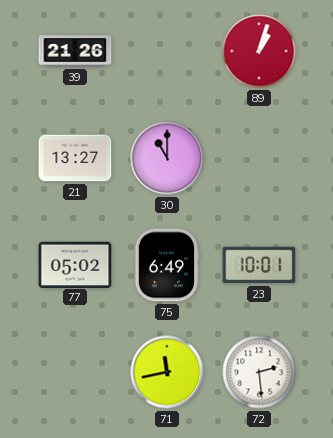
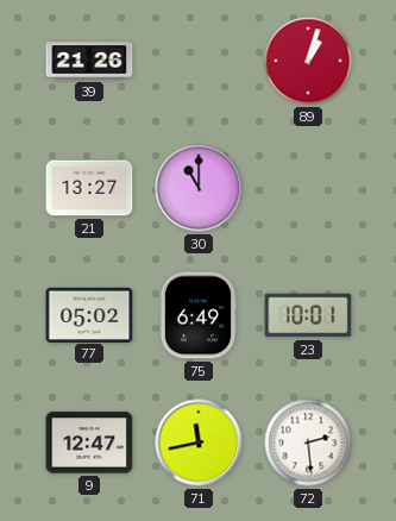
9: none -> 12:47 (89, 442)
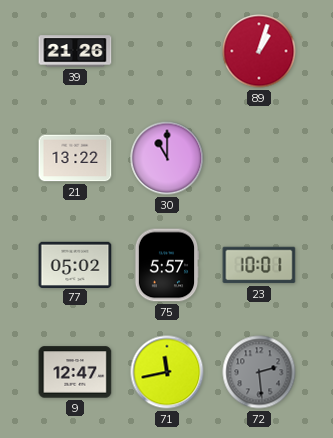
21: 13:27 -> 13:22 (75, 158)
75: 6:49 -> 5:57 (167, 265)
72 dial: white -> grey (259, 372)
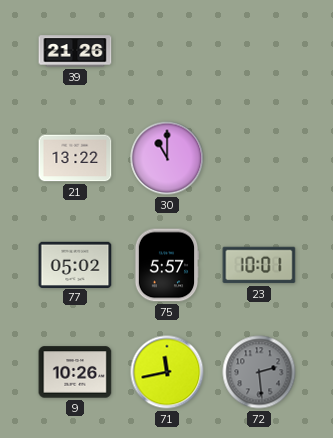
89: 1:03 -> none (259, 51)
9: 12:47 -> 10:26 (75, 372)
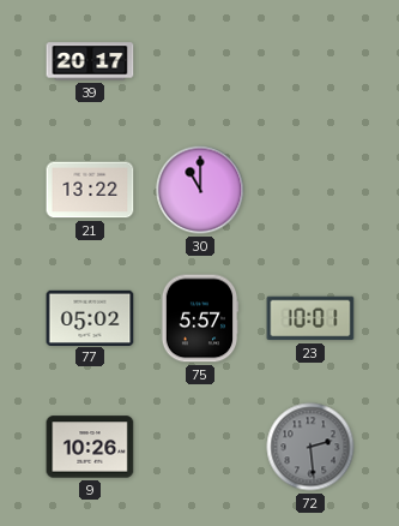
39: 21:26 -> 20:17 (90, 61)
71: 11:43 -> none (167, 372)
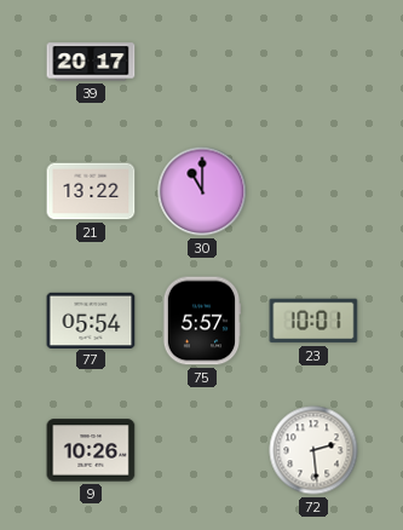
77: 05:02 -> 05:54 (91, 319)
72 dial: grey -> white (313, 450)
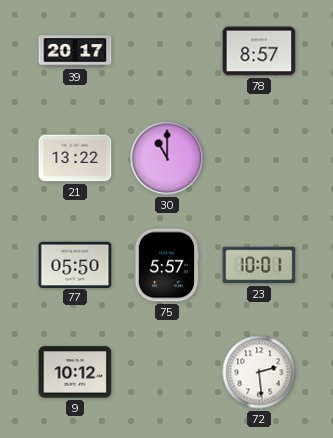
78: none -> 8:57 (259, 51)
77: 05:54 -> 05:50 (75, 264)
9: 10:26 -> 10:12 (75, 372)
